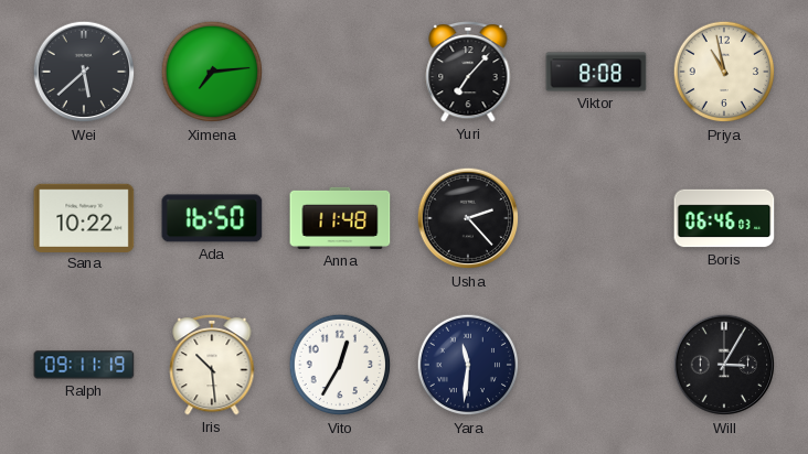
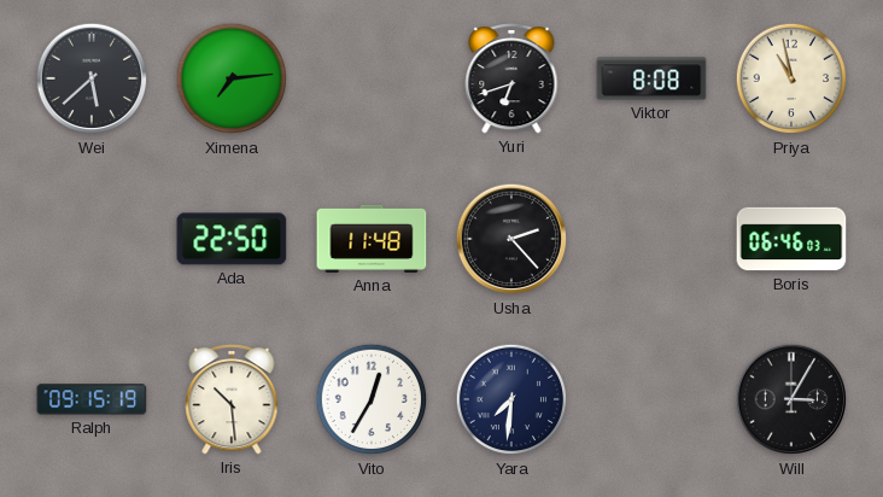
Yuri: 7:07 -> 6:42 (511, 78)
Sana: 10:22 -> none (84, 217)
Ada: 16:50 -> 22:50 (232, 239)
Ralph: 09:11 -> 09:15 (92, 399)
Yara: 11:31 -> 7:31 (511, 399)
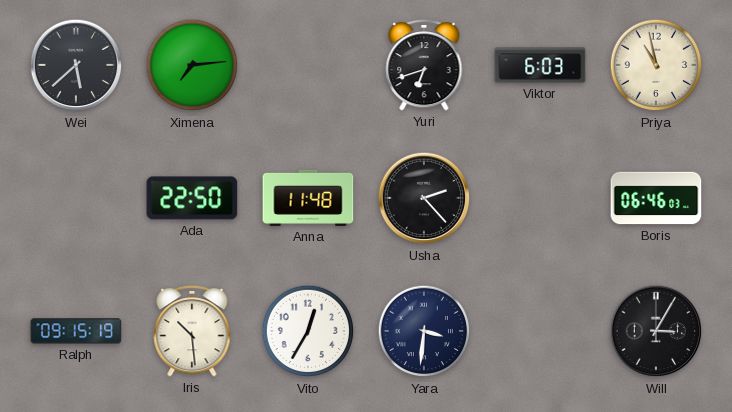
Viktor: 8:08 -> 6:03 (540, 65)
Yara: 7:31 -> 3:31 (424, 331)
